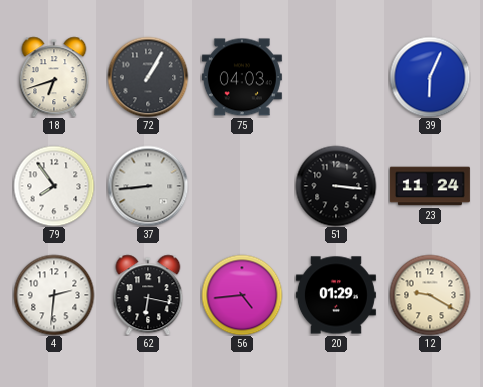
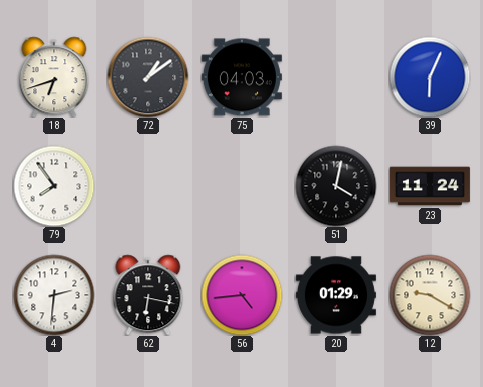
72: 1:05 -> 1:09 (148, 77)
37: 8:44 -> none (148, 186)
51: 3:16 -> 4:02 (336, 186)
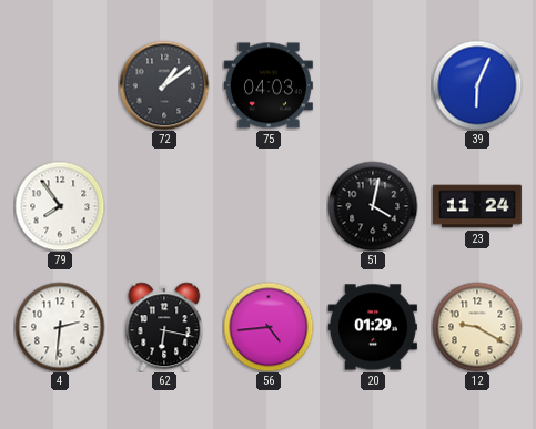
18: 6:42 -> none (54, 77)
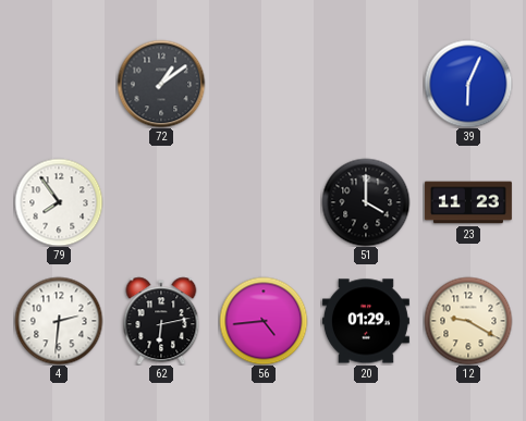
75: 04:03 -> none (269, 85)
51: 4:02 -> 4:00 (366, 202)
23: 11:24 -> 11:23 (468, 202)
62: 6:17 -> 6:13 (161, 321)
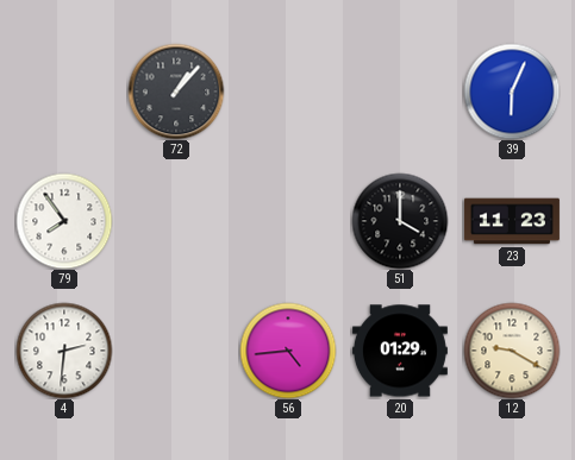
72: 1:09 -> 1:07 (176, 92)
62: 6:13 -> none (161, 321)
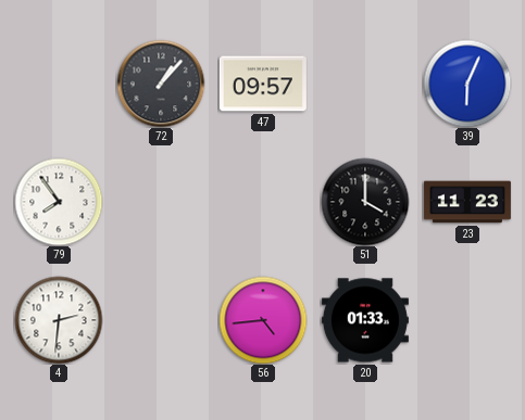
47: none -> 09:57 (263, 84)
20: 01:29 -> 01:33 (365, 320)
12: 9:20 -> none (512, 351)
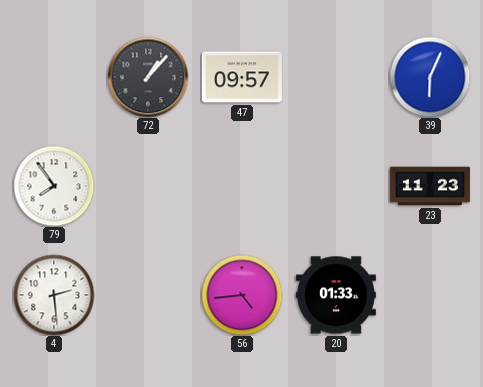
51: 4:00 -> none (365, 202)
4: 2:31 -> 2:29 (54, 295)
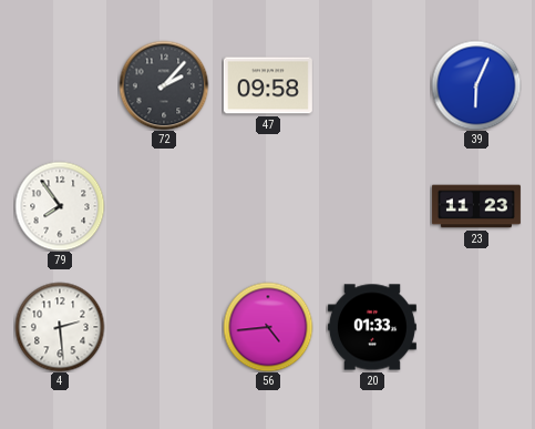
72: 1:07 -> 2:07 (164, 85)
47: 09:57 -> 09:58 (268, 85)
